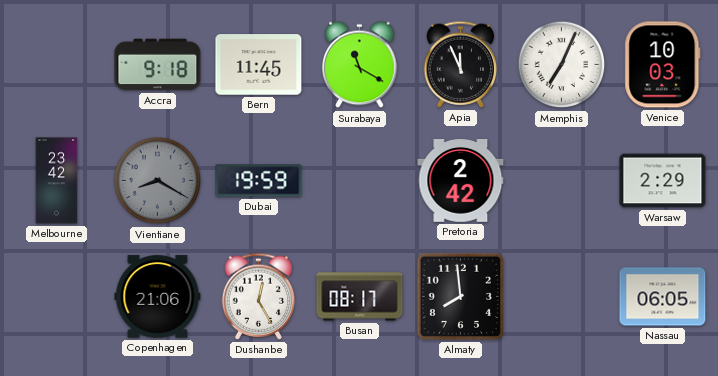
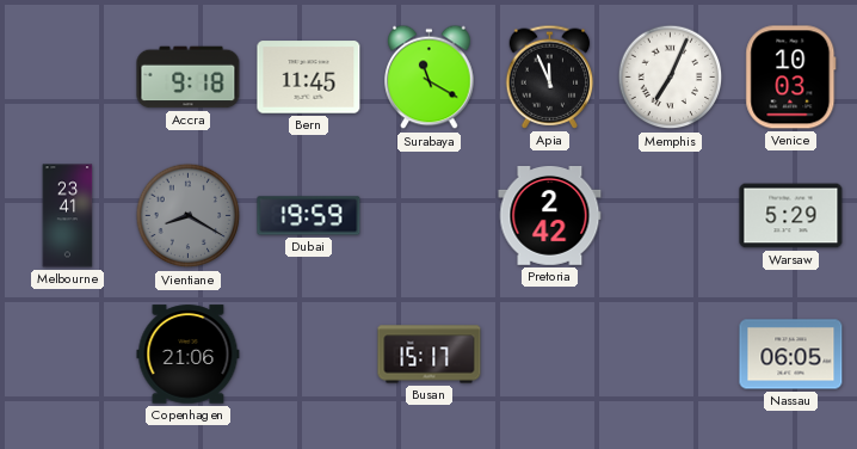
Melbourne: 23:42 -> 23:41 (68, 216)
Warsaw: 2:29 -> 5:29 (791, 216)
Dushanbe: 12:25 -> none (259, 296)
Busan: 08:17 -> 15:17 (430, 355)
Almaty: 7:59 -> none (460, 296)
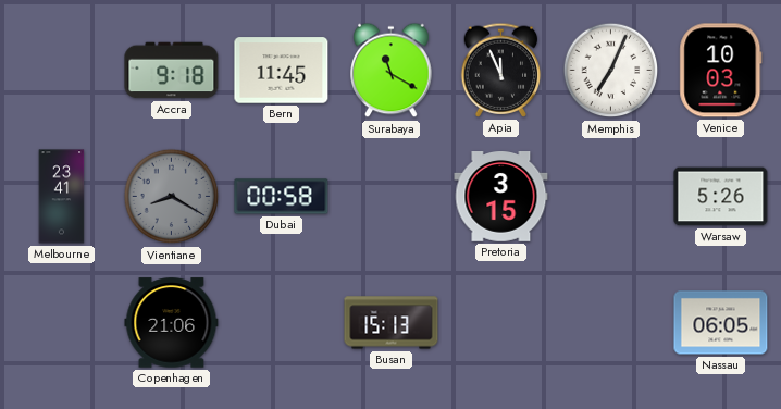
Dubai: 19:59 -> 00:58 (282, 197)
Pretoria: 2:42 -> 3:15 (501, 197)
Warsaw: 5:29 -> 5:26 (721, 197)
Busan: 15:17 -> 15:13 (392, 323)
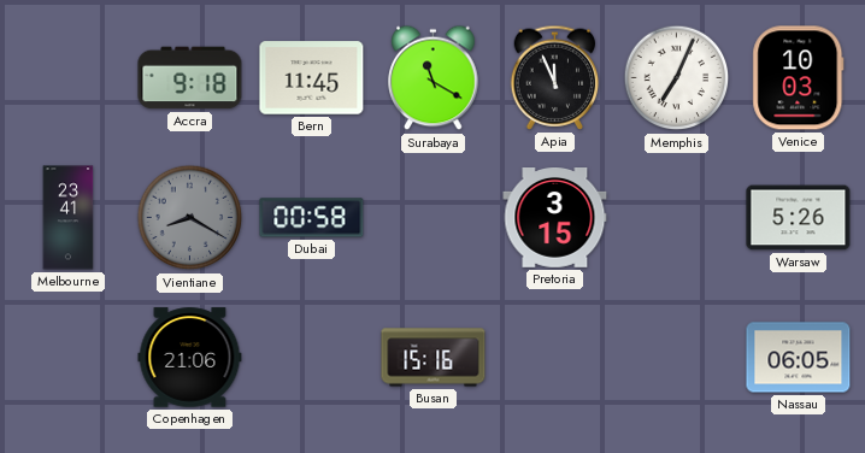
Busan: 15:13 -> 15:16 (434, 358)
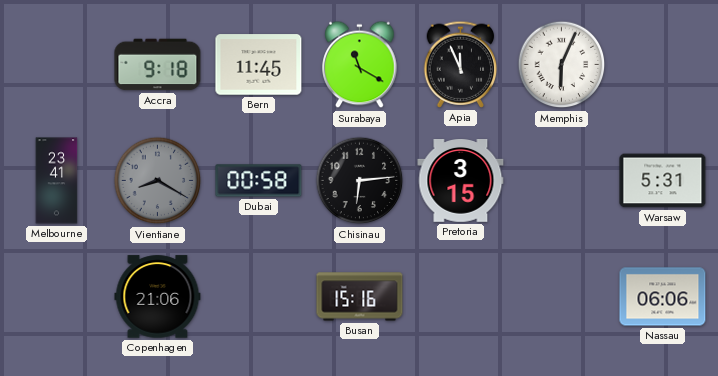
Memphis: 7:04 -> 6:04 (562, 65)
Venice: 10:03 -> none (799, 78)
Chisinau: none -> 6:14 (360, 181)
Warsaw: 5:26 -> 5:31 (663, 181)
Nassau: 06:05 -> 06:06 (663, 297)
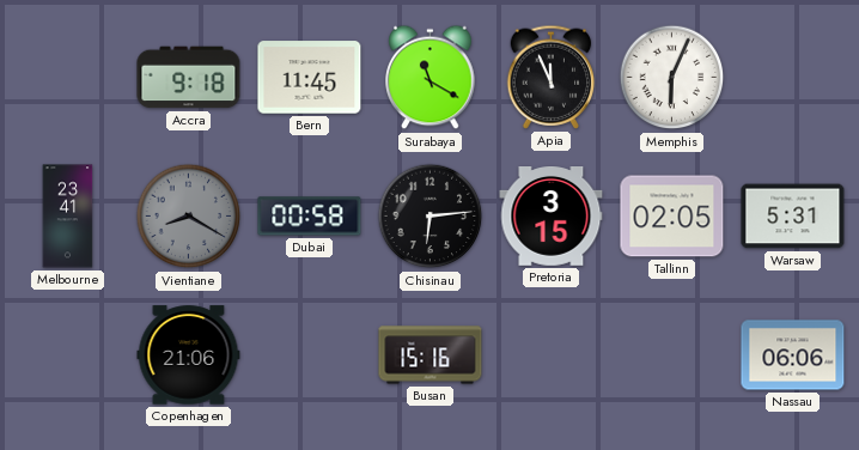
Tallinn: none -> 02:05 (672, 217)
